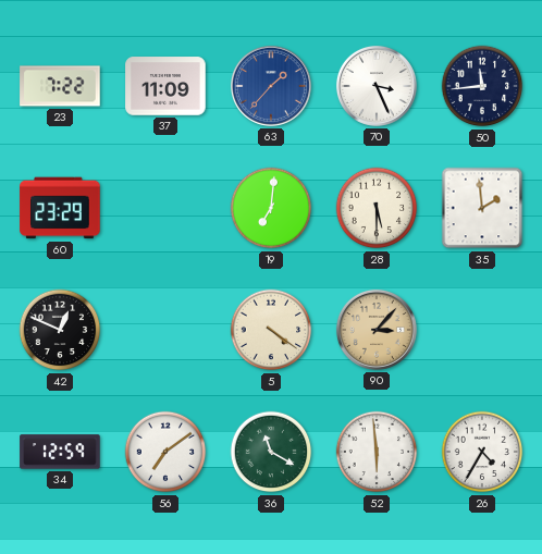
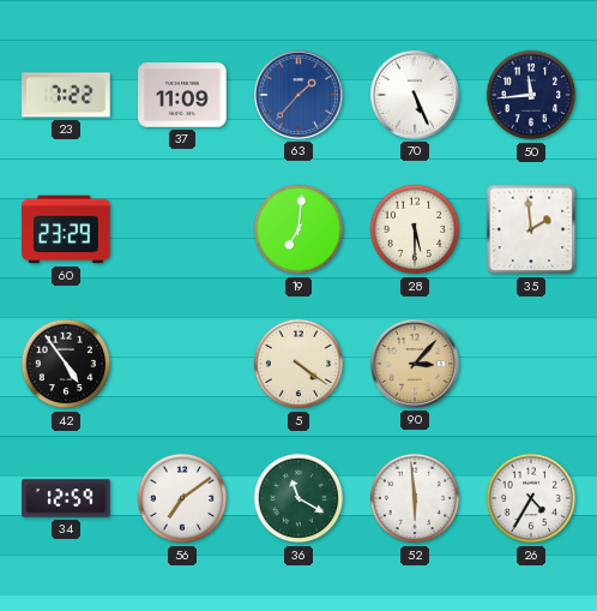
70: 3:26 -> 5:26 (415, 95)
42: 12:49 -> 4:54 (66, 364)
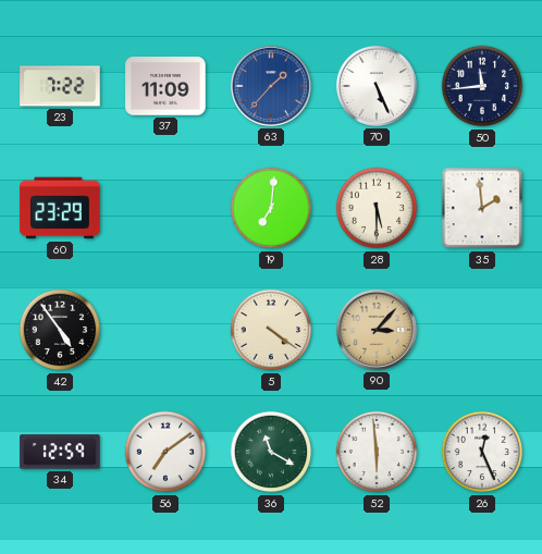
26: 4:35 -> 12:26 (482, 452)
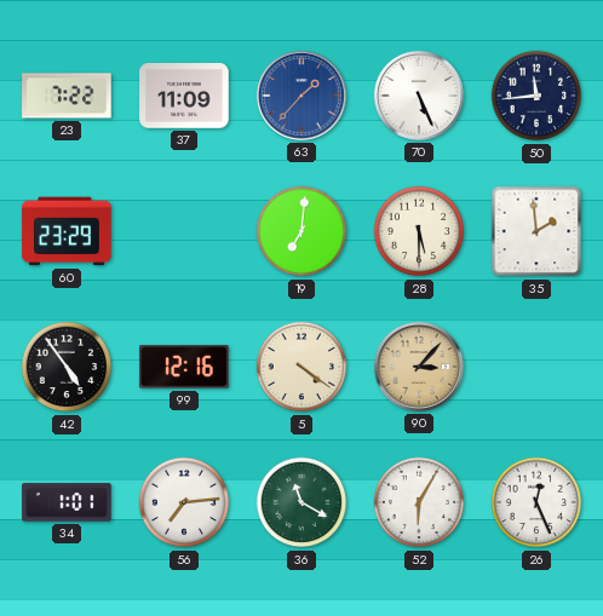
99: none -> 12:16 (184, 367)
34: 12:59 -> 1:01 (67, 502)
56: 7:09 -> 7:14 (184, 502)
52: 5:59 -> 6:05 (419, 502)
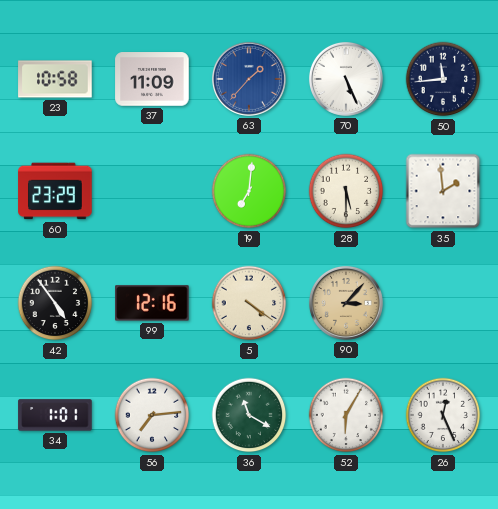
23: 7:22 -> 10:58 (55, 79)
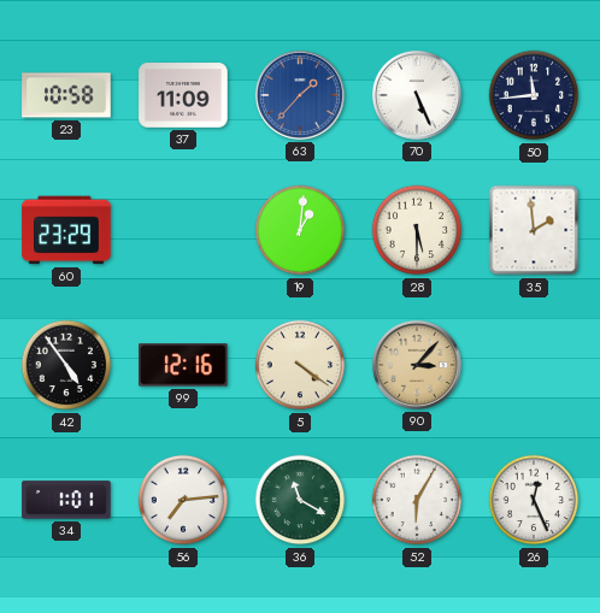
19: 7:01 -> 1:01 (300, 230)
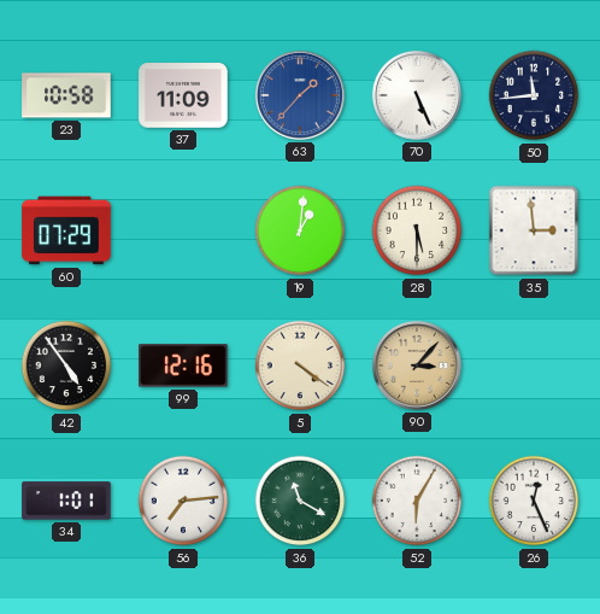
60: 23:29 -> 07:29 (66, 230)
35: 1:59 -> 2:59 (534, 230)
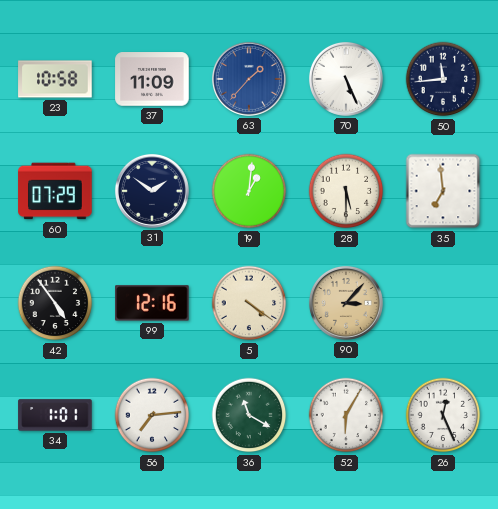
31: none -> 1:51 (152, 191)
35: 2:59 -> 6:59 (443, 191)
